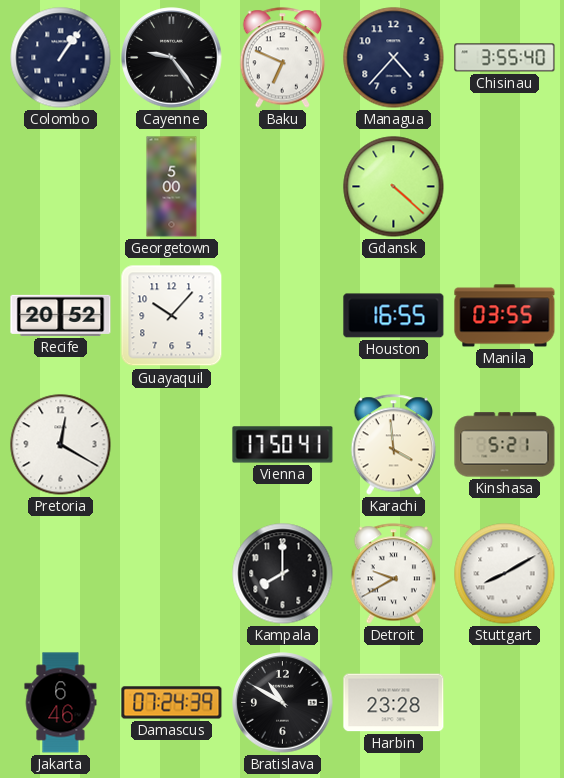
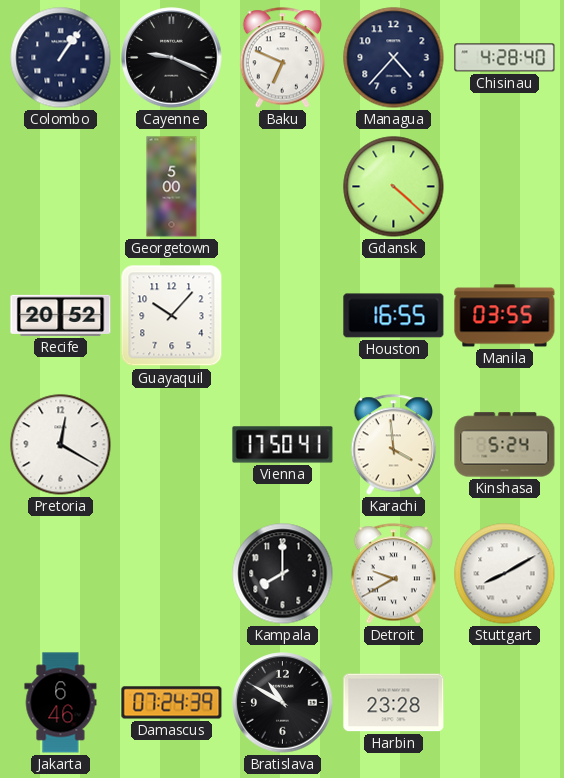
Cayenne: 9:24 -> 9:19 (172, 58)
Chisinau: 3:55 -> 4:28 (505, 58)
Kinshasa: 5:21 -> 5:24 (505, 445)
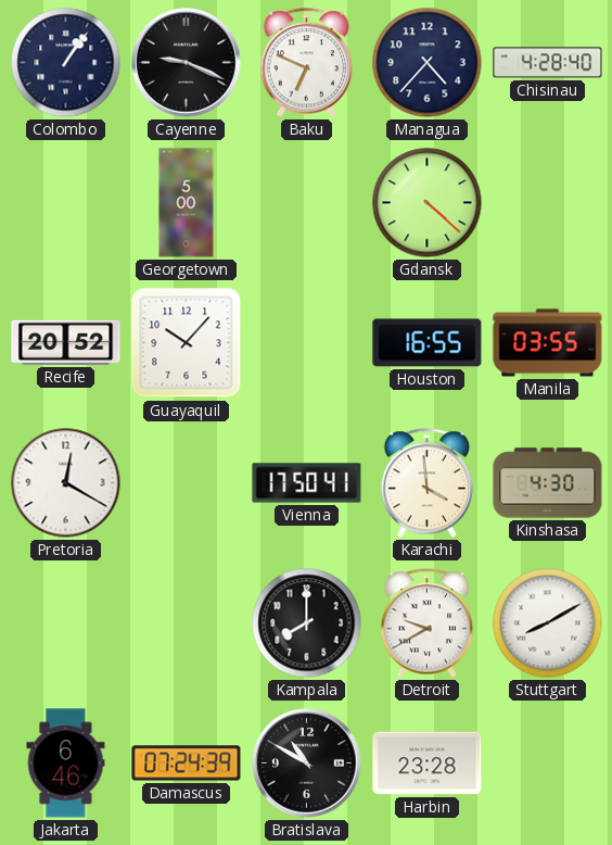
Kinshasa: 5:24 -> 4:30 (548, 483)
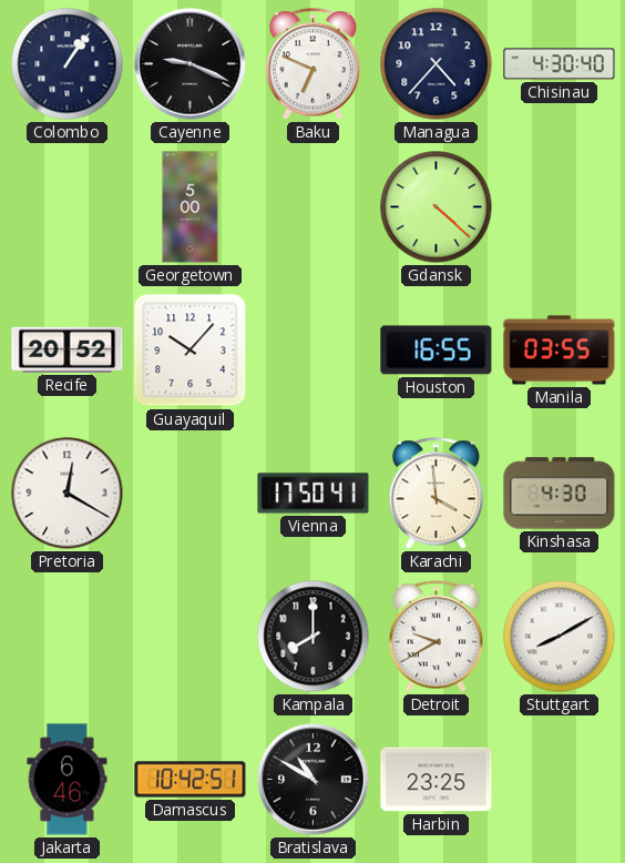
Chisinau: 4:28 -> 4:30 (560, 64)
Damascus: 07:24 -> 10:42 (191, 780)
Harbin: 23:28 -> 23:25 (437, 780)
